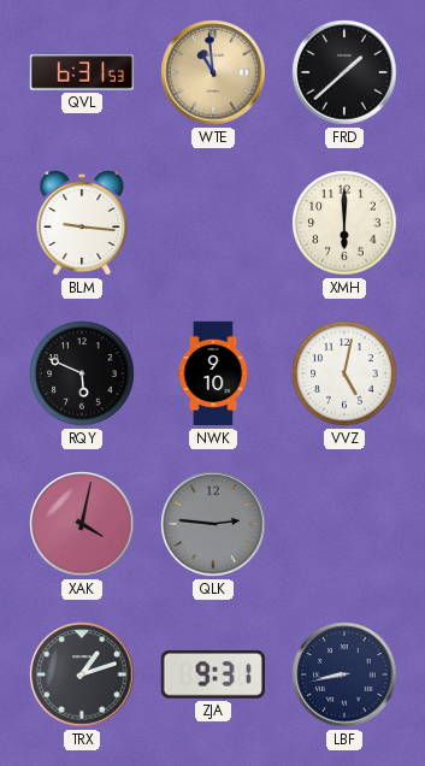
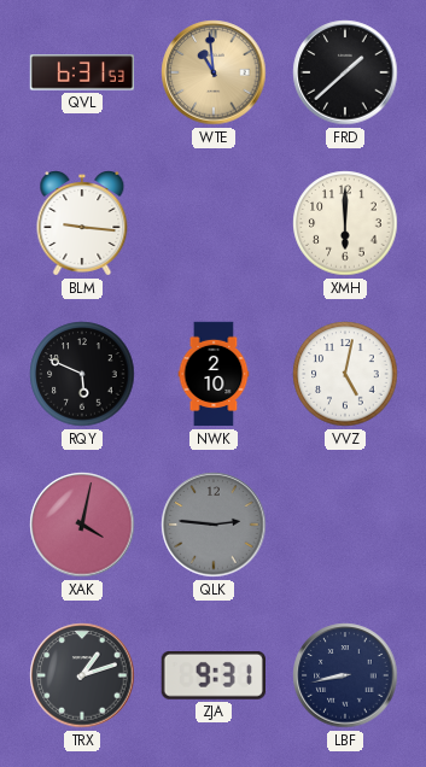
NWK: 9:10 -> 2:10 (214, 374)
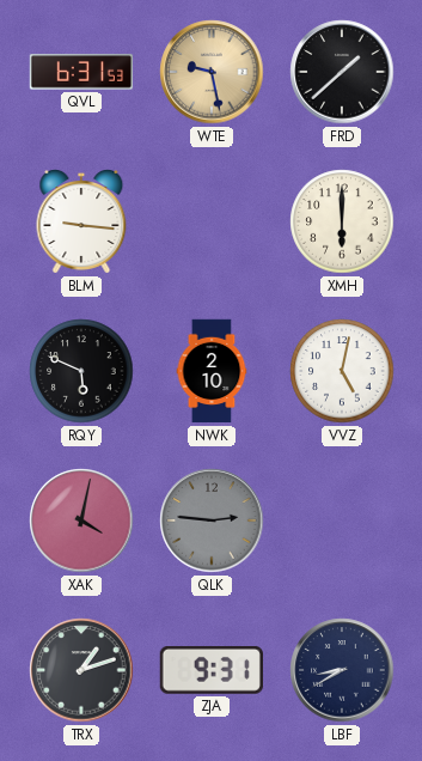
WTE: 10:59 -> 9:28 (212, 72)
LBF: 8:43 -> 8:40 (342, 670)
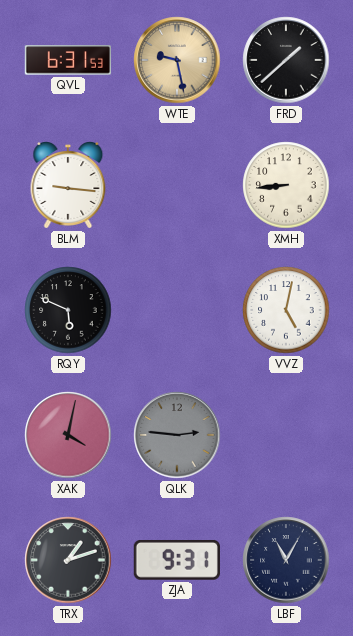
XMH: 6:00 -> 8:44 (286, 185)
NWK: 2:10 -> none (212, 371)
LBF: 8:40 -> 11:05 (286, 560)
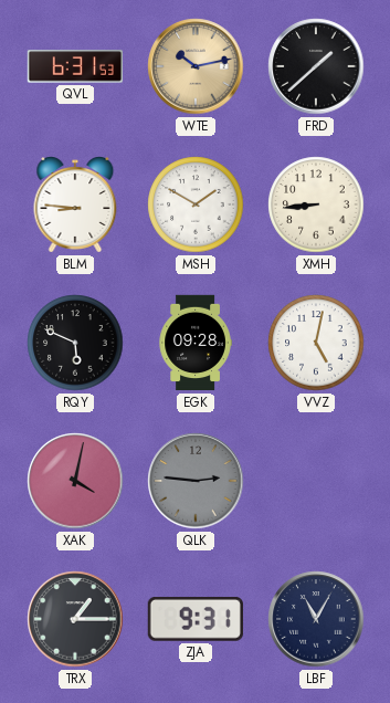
WTE: 9:28 -> 10:13 (196, 66)
BLM: 9:16 -> 8:46 (75, 206)
MSH: none -> 1:50 (196, 204)
EGK: none -> 09:28 (196, 343)
TRX: 1:12 -> 1:15 (75, 619)
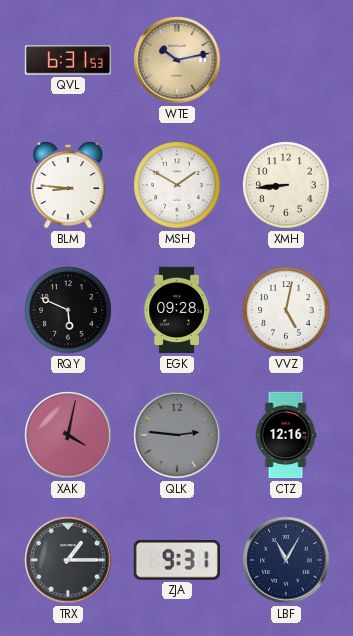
FRD: 1:38 -> none (316, 66)
CTZ: none -> 12:16 (286, 435)
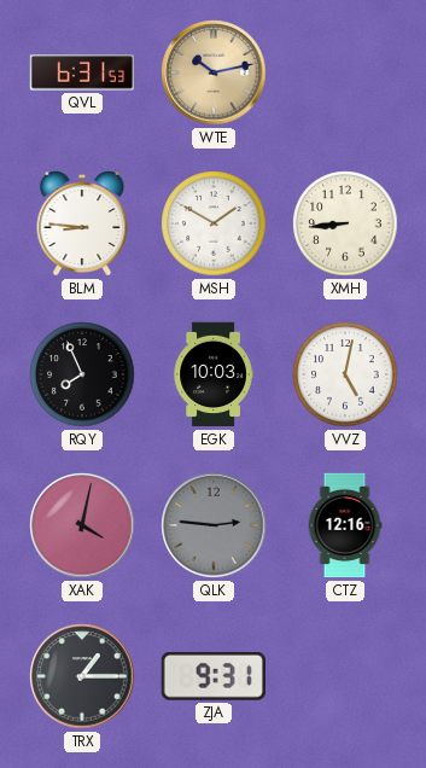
RQY: 5:49 -> 7:56 (82, 374)
EGK: 09:28 -> 10:03 (214, 374)
LBF: 11:05 -> none (286, 560)
